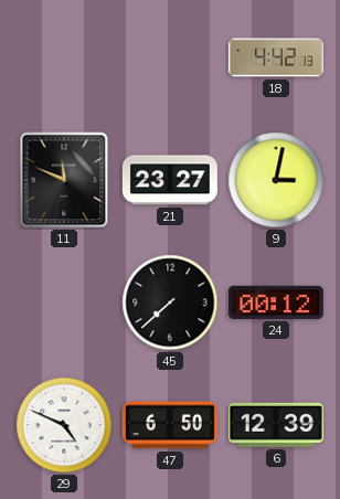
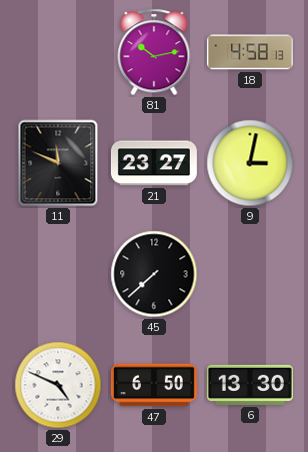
81: none -> 10:13 (154, 52)
18: 4:42 -> 4:58 (250, 52)
24: 00:12 -> none (276, 302)
6: 12:39 -> 13:30 (250, 385)
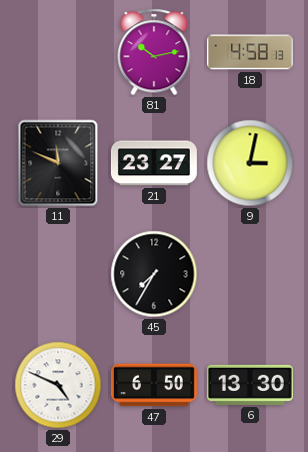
45: 7:38 -> 7:35 (154, 274)
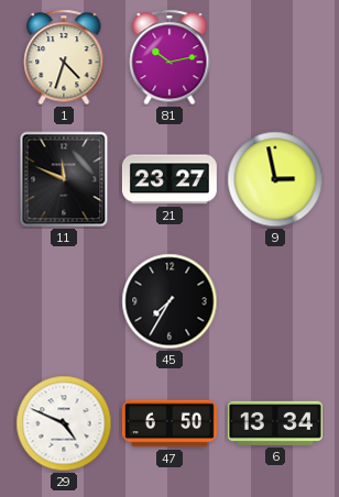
1: none -> 4:33 (64, 57)
18: 4:58 -> none (250, 52)
9: 3:02 -> 2:58 (275, 179)
6: 13:30 -> 13:34 (275, 423)
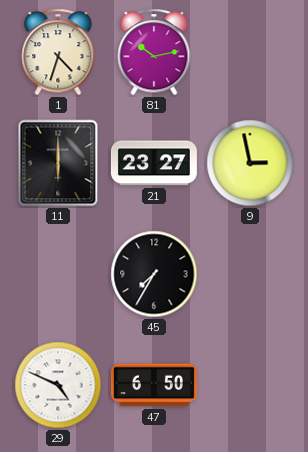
11: 11:49 -> 6:00 (58, 163)
6: 13:34 -> none (275, 423)
